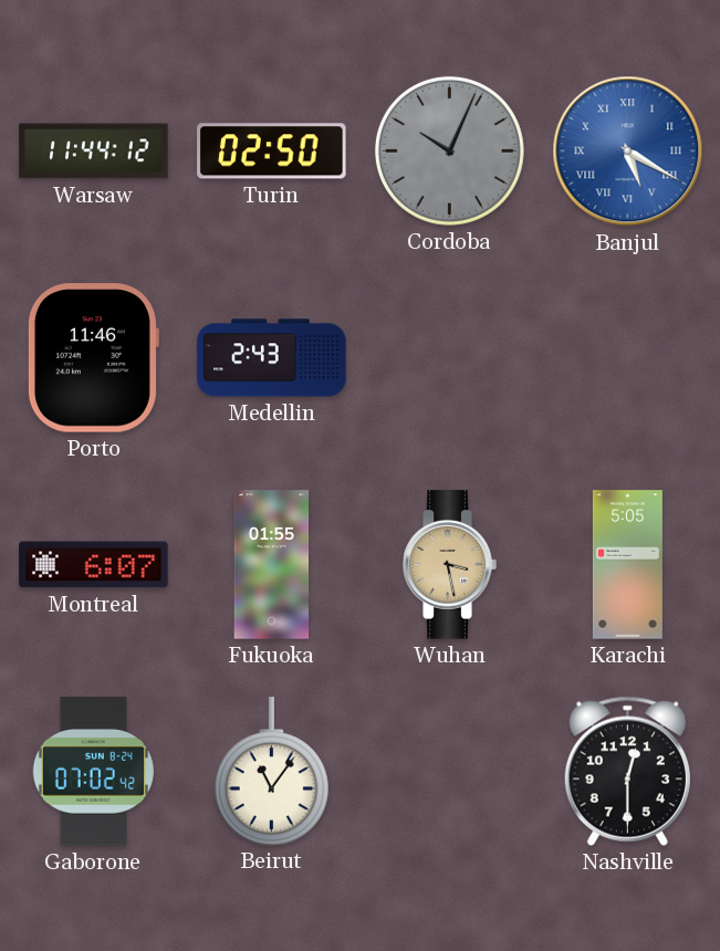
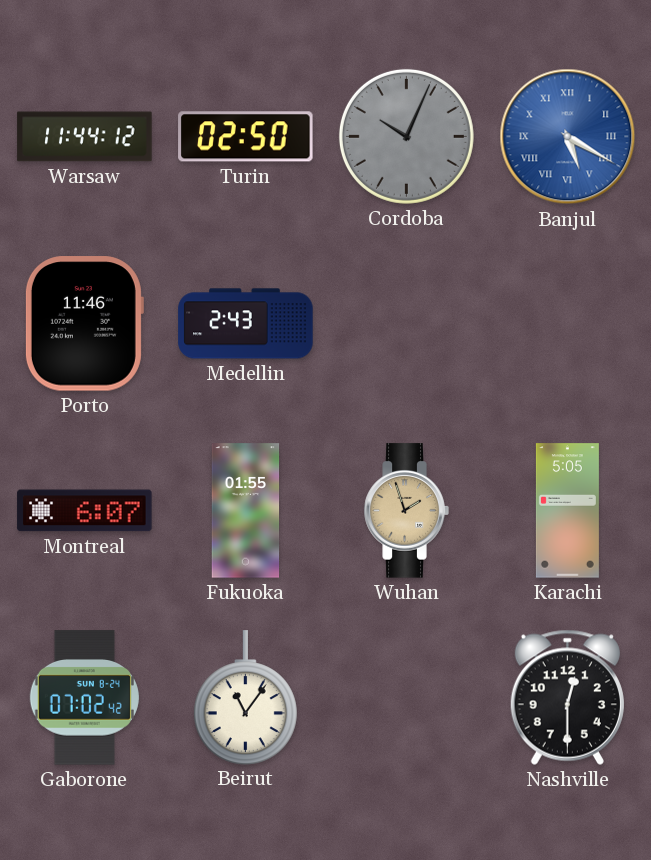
Wuhan: 3:28 -> 1:57 (406, 511)
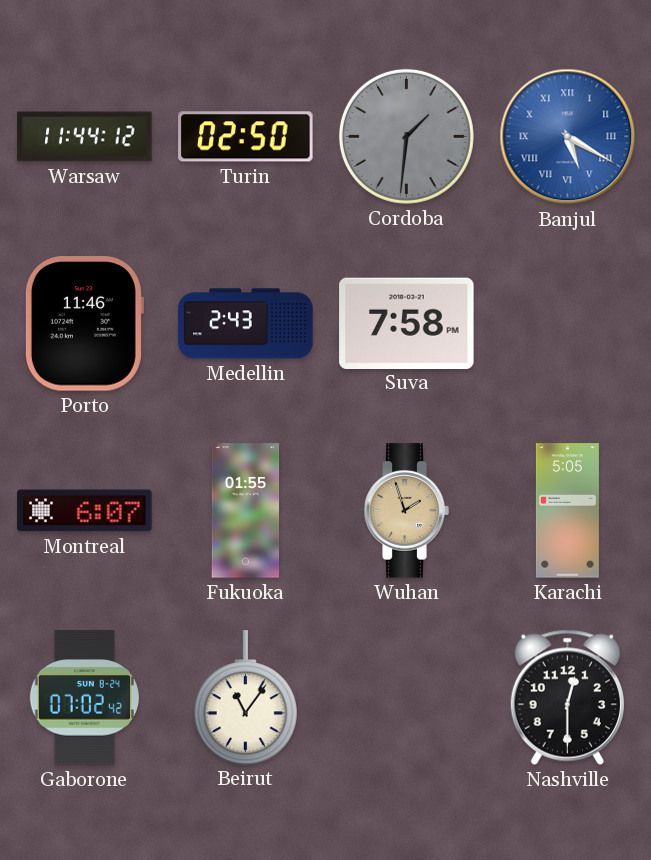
Cordoba: 10:04 -> 1:31 (406, 136)
Suva: none -> 7:58 (407, 323)
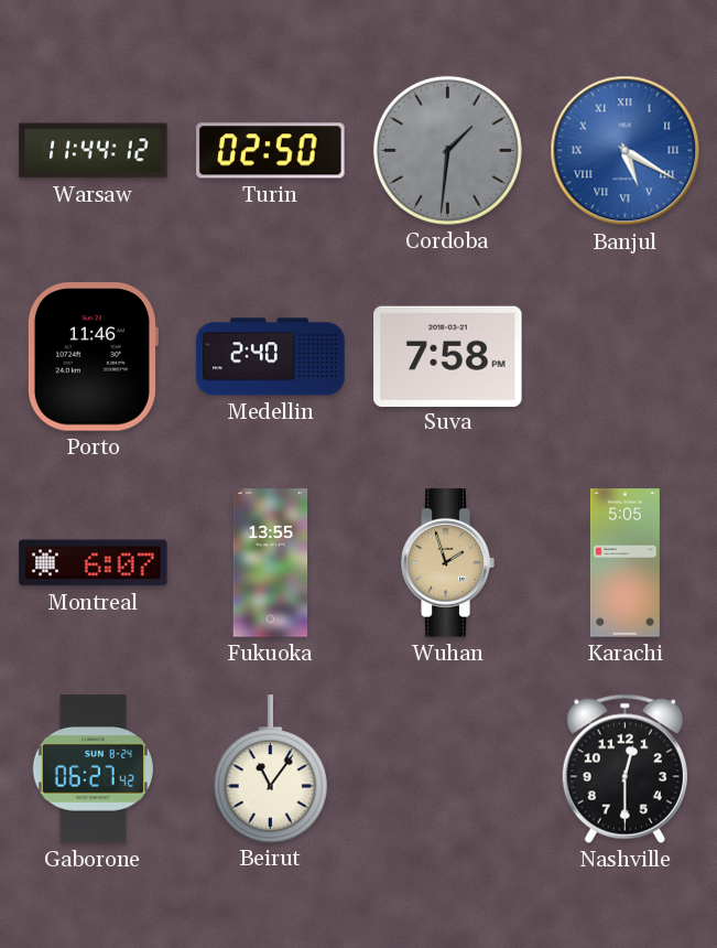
Medellin: 2:43 -> 2:40 (271, 357)
Fukuoka: 01:55 -> 13:55 (271, 563)
Gaborone: 07:02 -> 06:27 (93, 769)
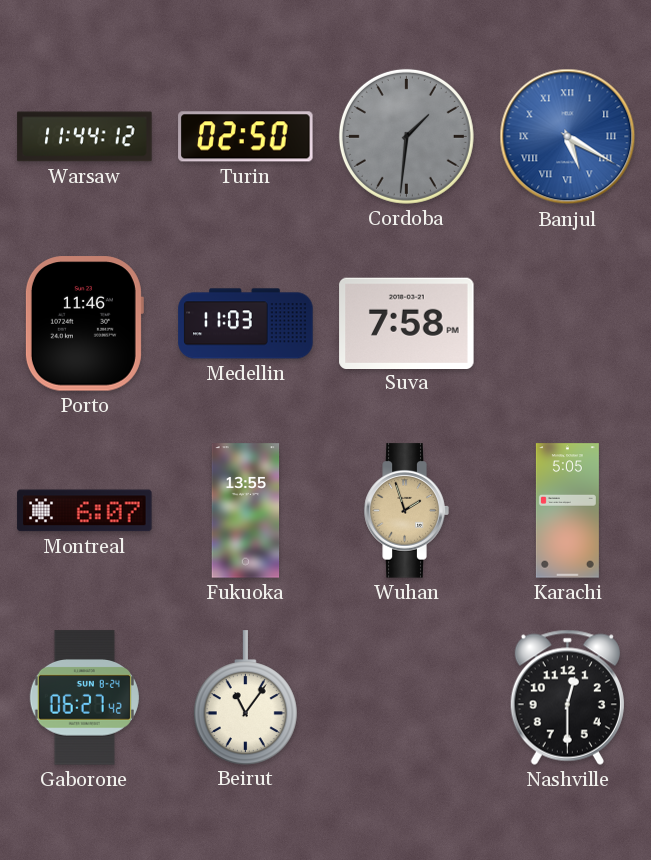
Medellin: 2:40 -> 11:03 (246, 324)
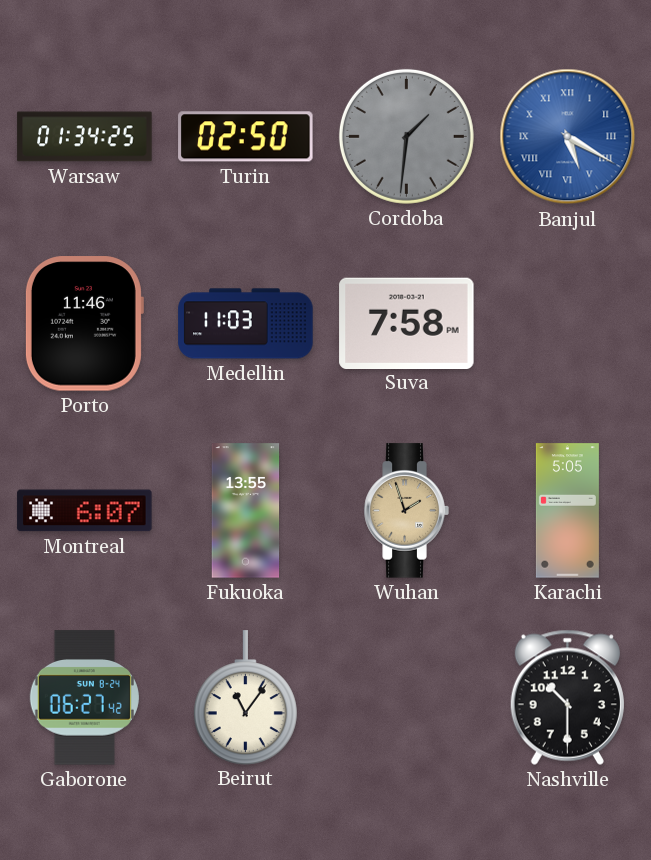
Warsaw: 11:44 -> 01:34 (85, 137)
Nashville: 12:30 -> 10:30 (567, 697)
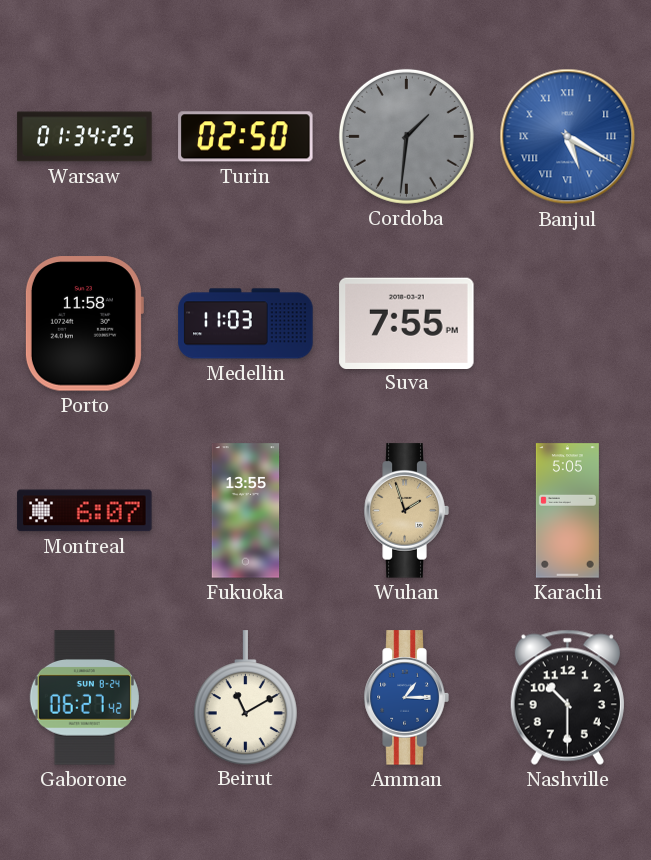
Porto: 11:46 -> 11:58 (84, 324)
Suva: 7:58 -> 7:55 (407, 323)
Beirut: 11:06 -> 11:10 (245, 697)
Amman: none -> 1:15 (406, 698)
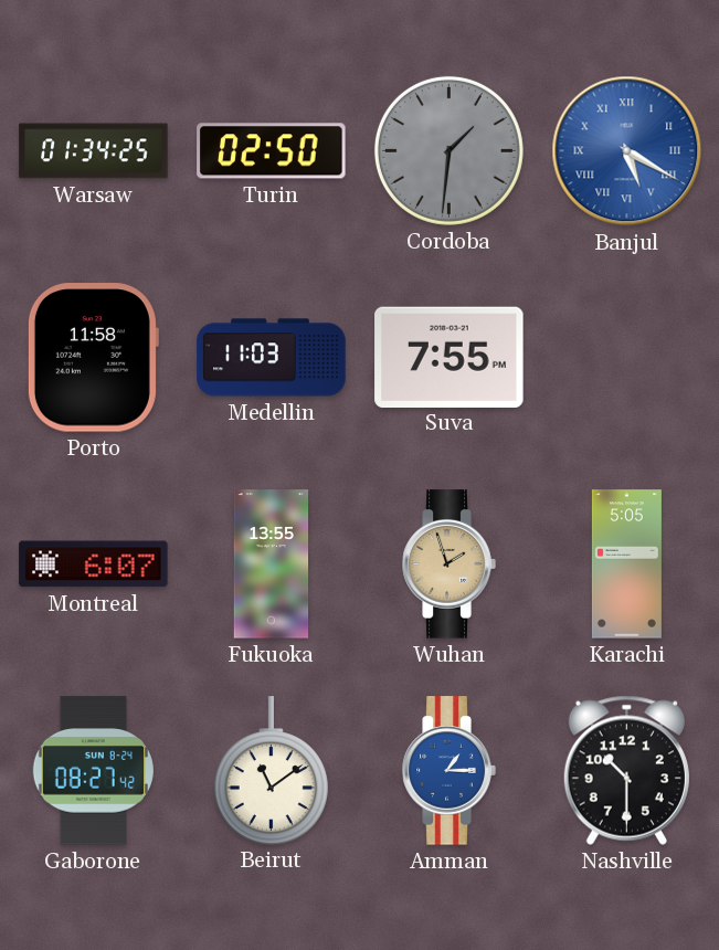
Gaborone: 06:27 -> 08:27 (93, 771)
Beirut: 11:10 -> 11:09 (271, 770)
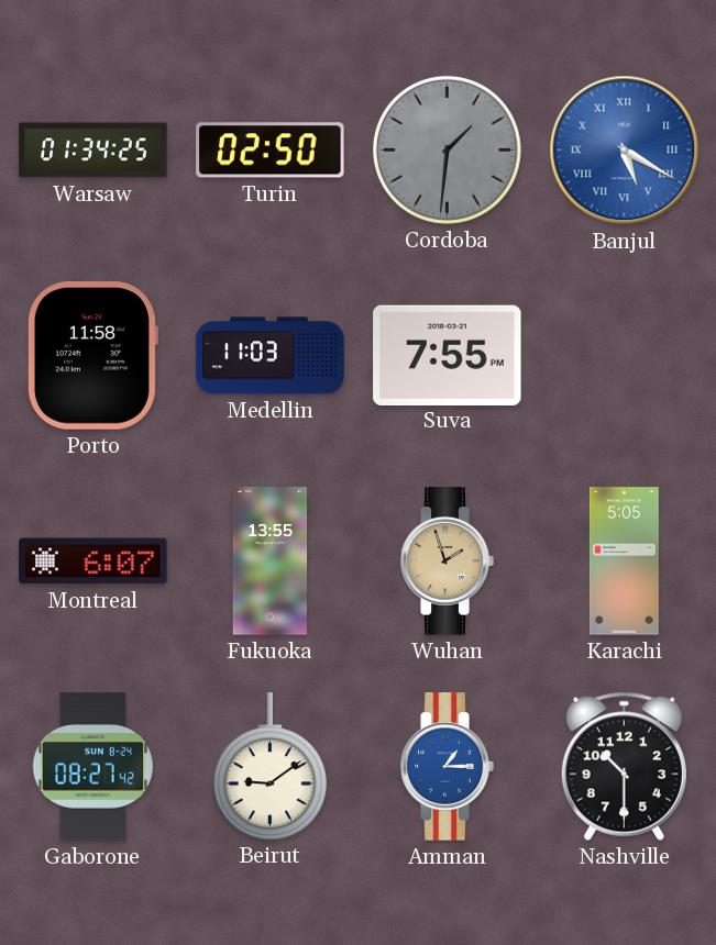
Beirut: 11:09 -> 9:09 (269, 766)
